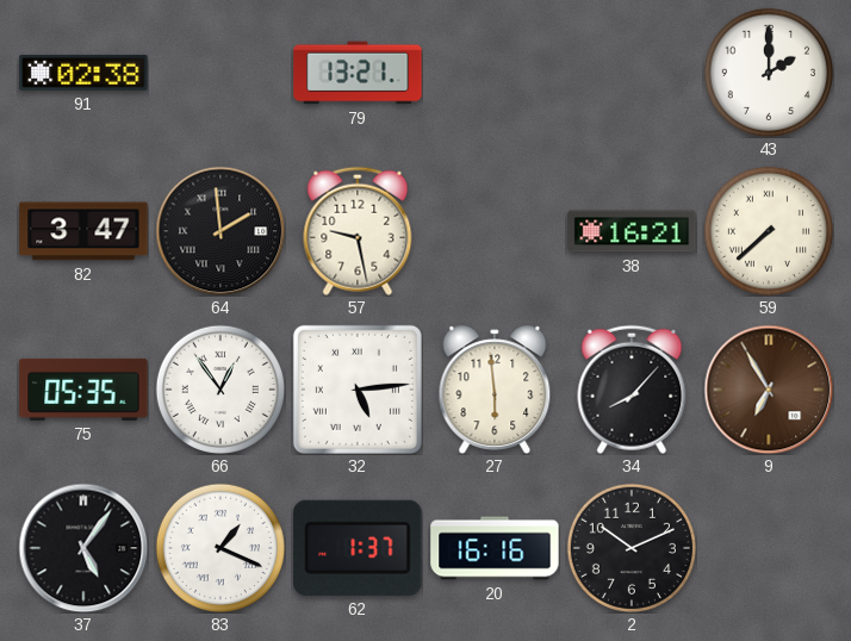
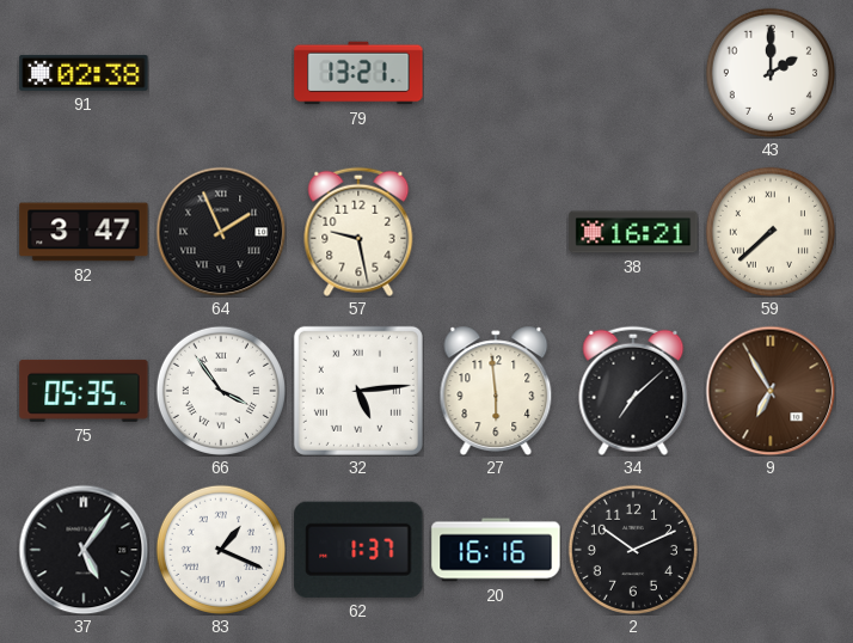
64: 1:59 -> 1:56 (221, 232)
66: 12:54 -> 3:54 (221, 391)
34: 8:07 -> 7:08 (633, 391)
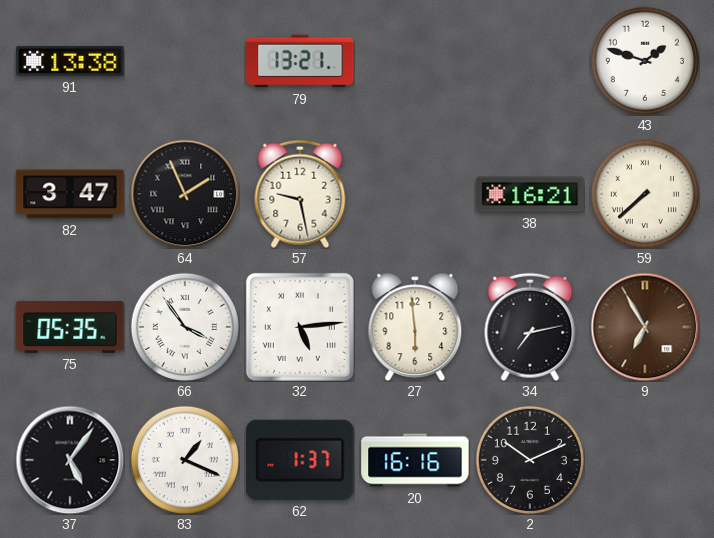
91: 02:38 -> 13:38 (70, 61)
43: 2:00 -> 1:48 (645, 61)
34: 7:08 -> 7:13 (530, 327)
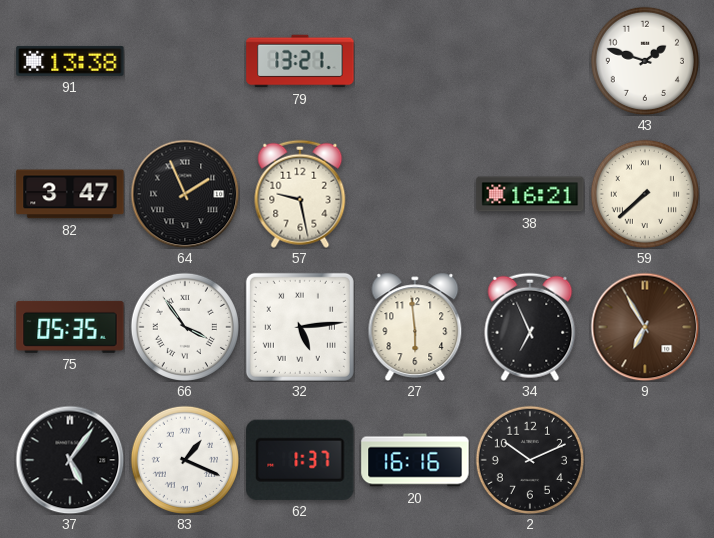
34: 7:13 -> 6:56 (530, 327)
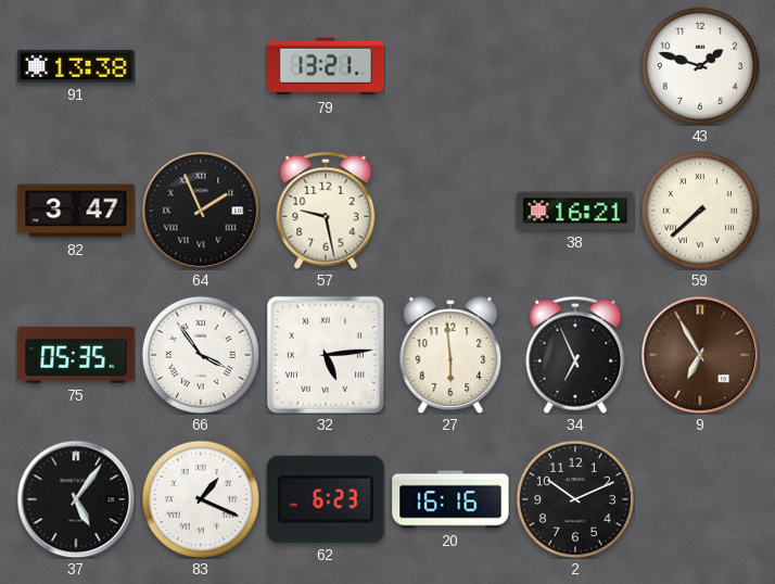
62: 1:37 -> 6:23 (326, 499)
